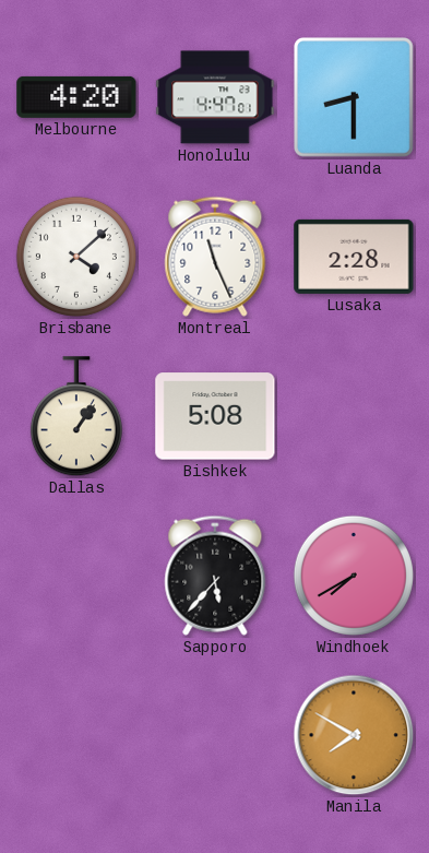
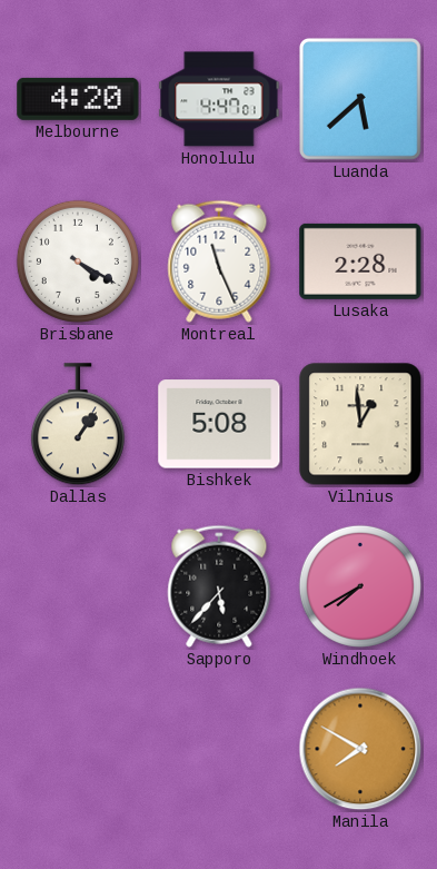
Luanda: 8:30 -> 5:38 (361, 100)
Brisbane: 4:08 -> 4:20 (78, 261)
Vilnius: none -> 12:59 (360, 424)
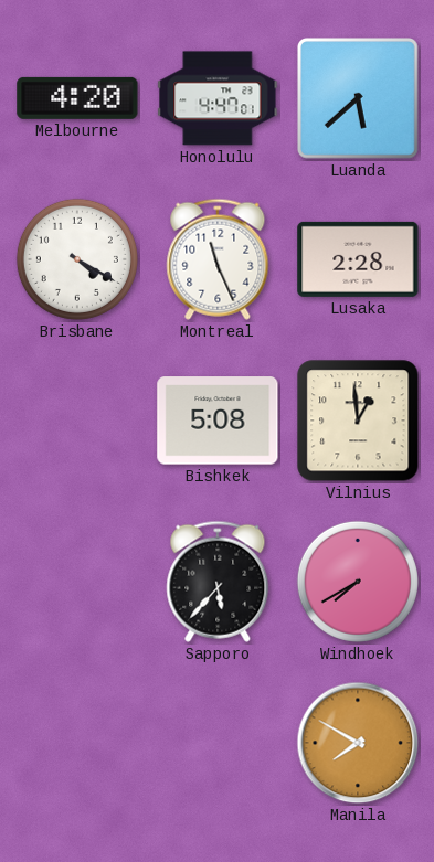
Dallas: 1:06 -> none (78, 425)
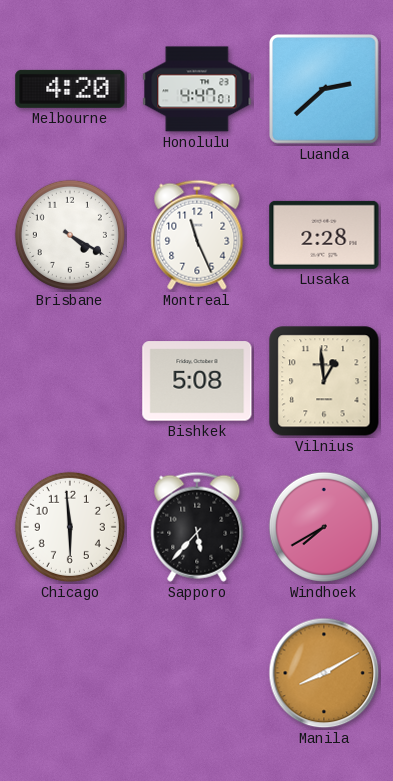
Luanda: 5:38 -> 2:38 (325, 90)
Chicago: none -> 5:59 (70, 527)
Manila: 7:50 -> 8:10 (324, 673)
